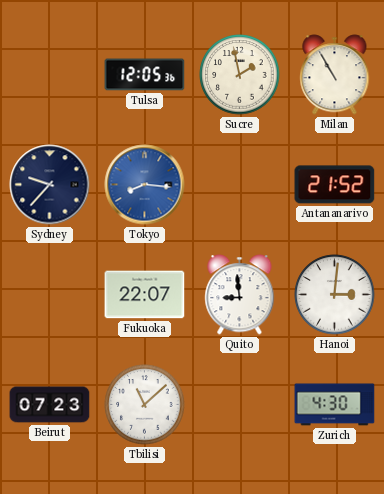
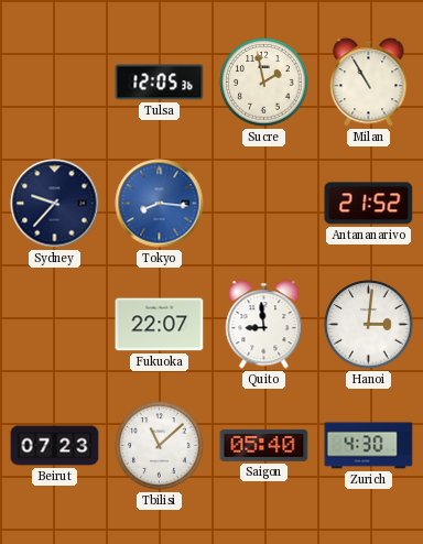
Saigon: none -> 05:40 (264, 445)
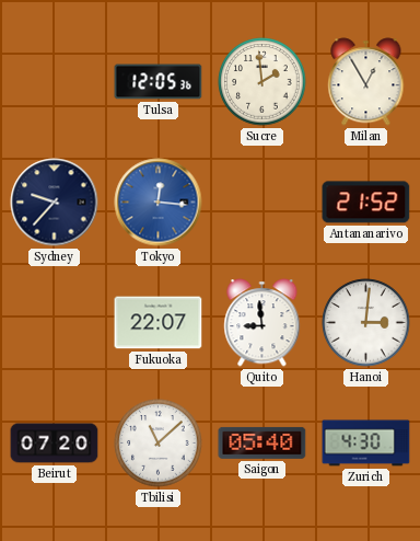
Sucre: 1:58 -> 1:59 (262, 82)
Milan: 10:55 -> 12:55 (366, 82)
Tokyo: 8:16 -> 12:16 (159, 203)
Beirut: 07:23 -> 07:20 (55, 444)
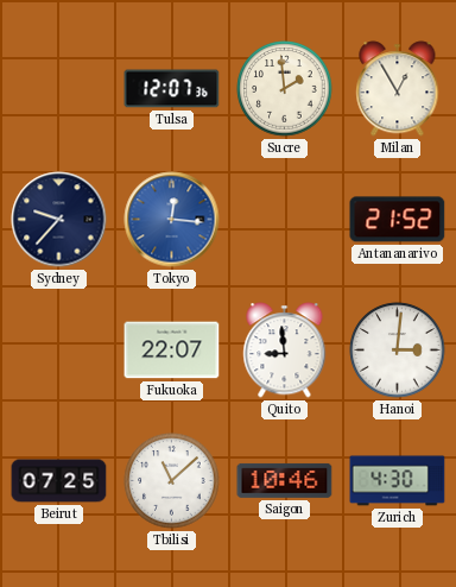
Tulsa: 12:05 -> 12:07 (172, 89)
Beirut: 07:20 -> 07:25 (59, 481)
Saigon: 05:40 -> 10:46 (285, 480)
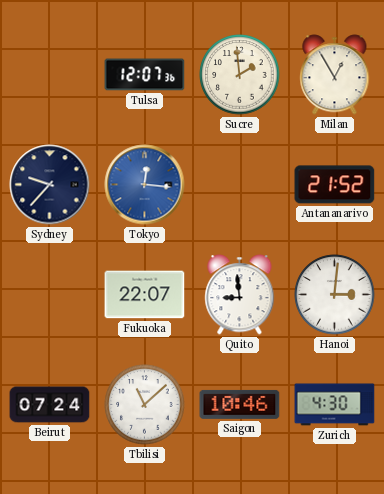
Beirut: 07:25 -> 07:24 (50, 405)
